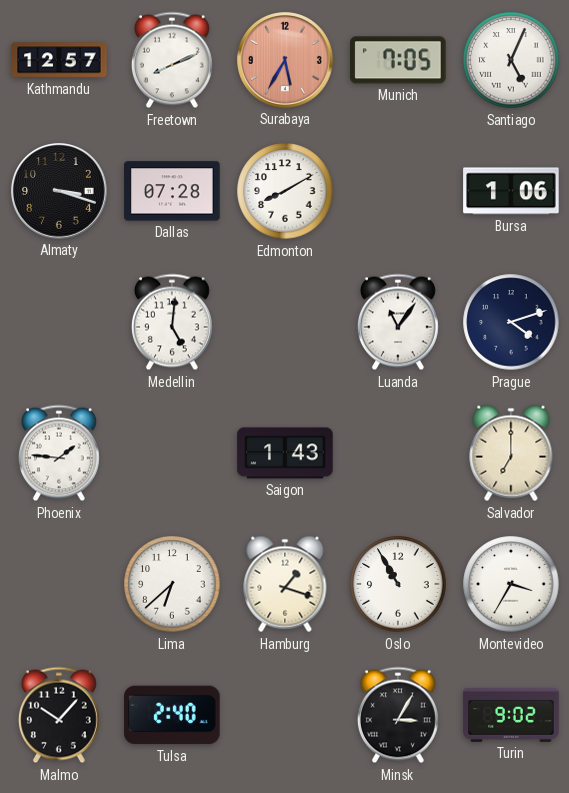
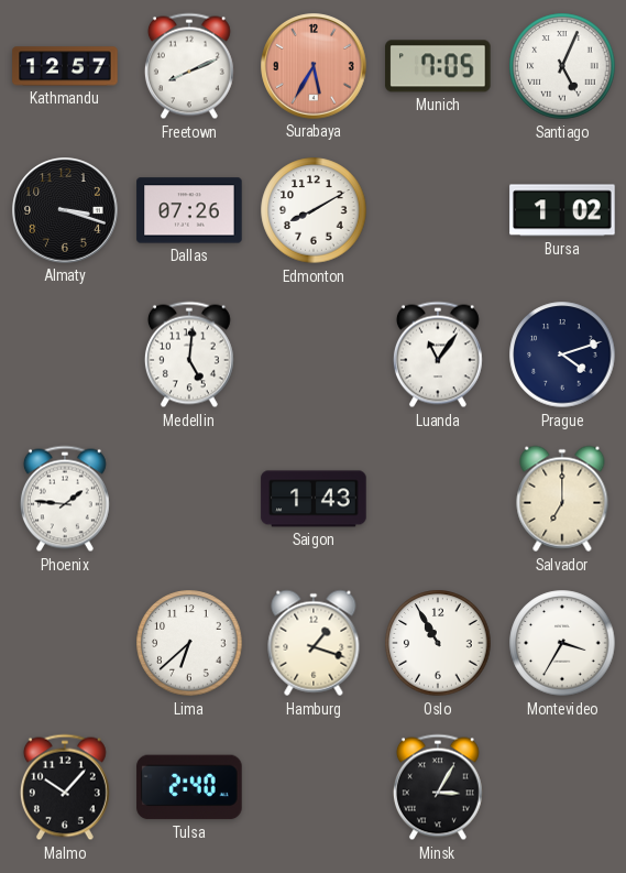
Dallas: 07:28 -> 07:26 (189, 210)
Bursa: 1:06 -> 1:02 (562, 210)
Turin: 9:02 -> none (511, 715)
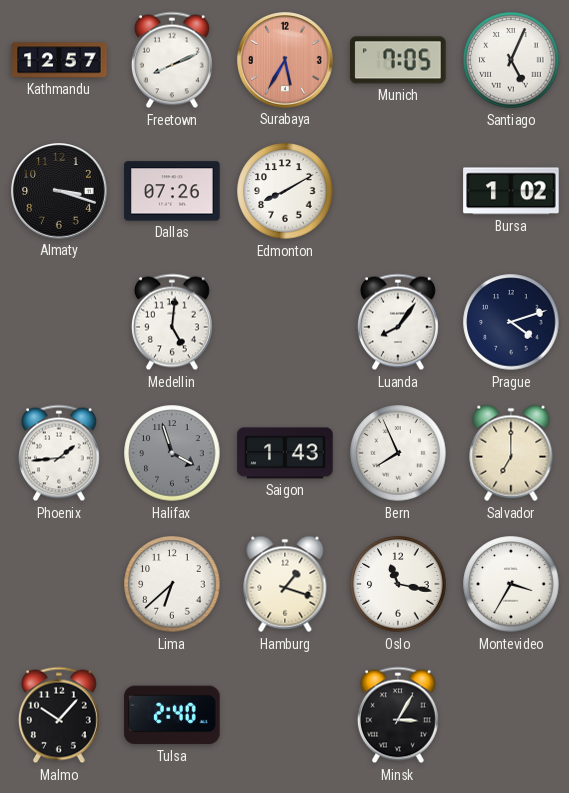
Luanda: 11:06 -> 8:06 (398, 322)
Phoenix: 1:46 -> 1:44 (59, 453)
Halifax: none -> 3:57 (172, 453)
Bern: none -> 7:56 (398, 453)
Oslo: 10:55 -> 11:17 (398, 584)
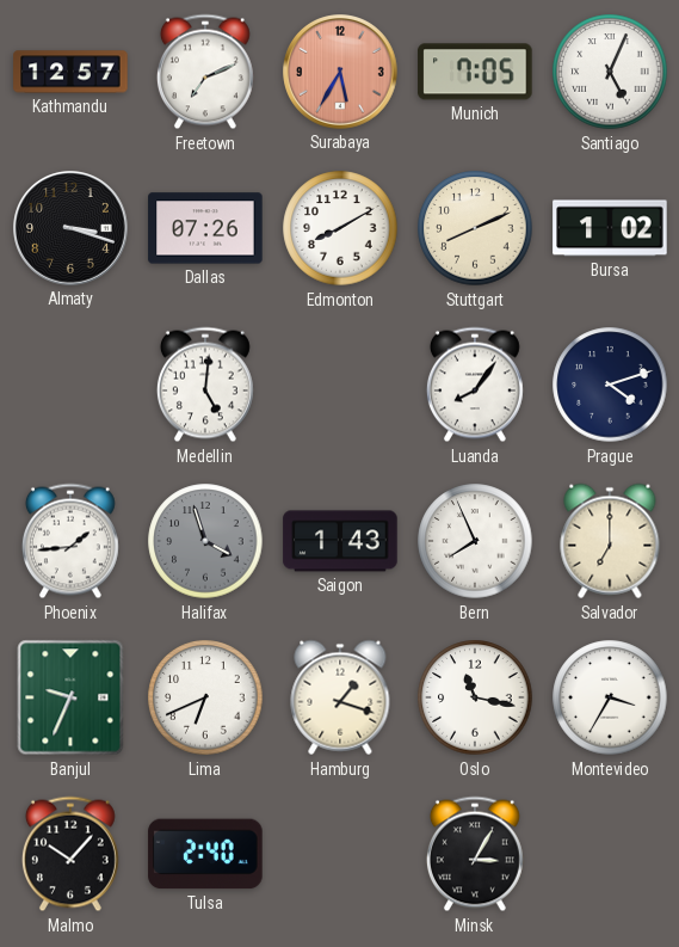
Freetown: 8:11 -> 7:11 (205, 72)
Stuttgart: none -> 8:11 (475, 228)
Banjul: none -> 9:34 (70, 697)
Lima: 6:38 -> 6:41 (205, 697)
